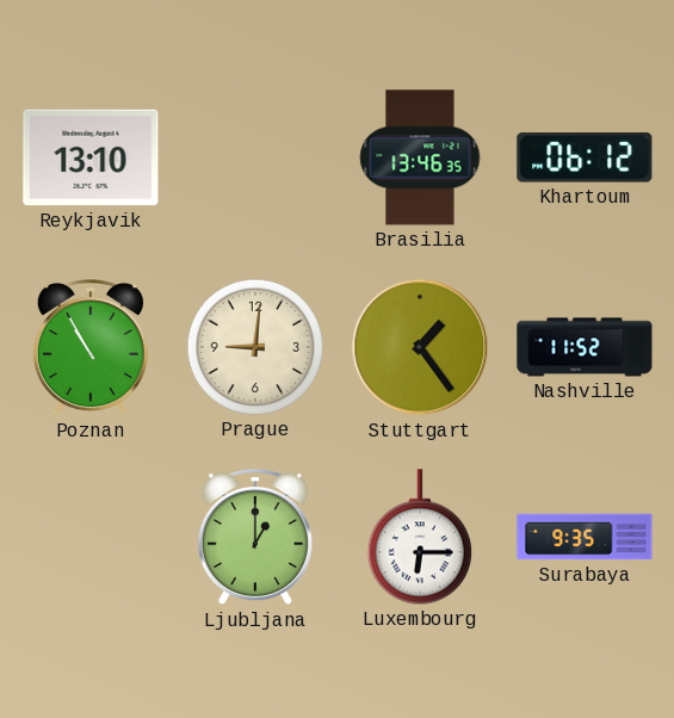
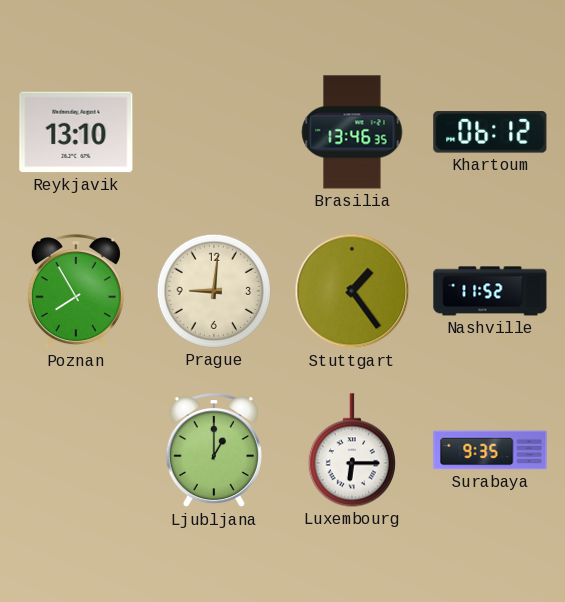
Poznan: 10:55 -> 7:55 (76, 292)
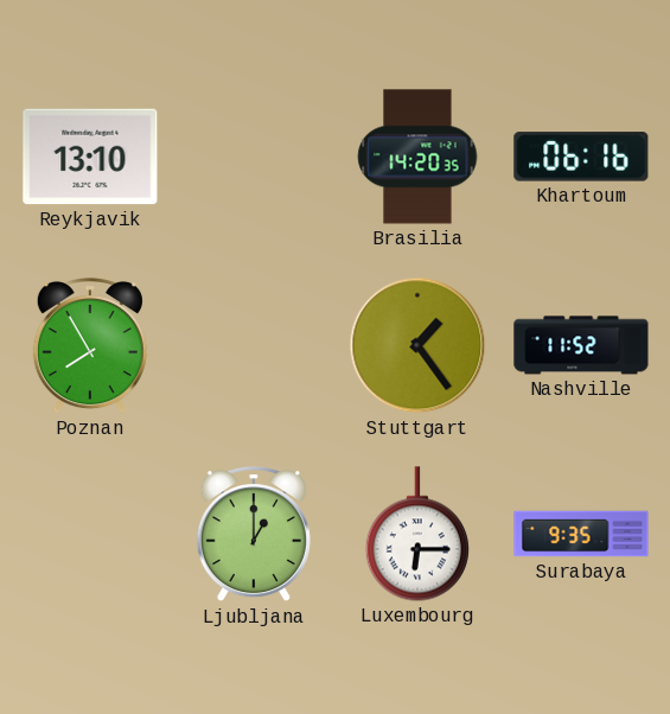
Brasilia: 13:46 -> 14:20 (417, 157)
Khartoum: 06:12 -> 06:16 (581, 157)
Prague: 9:01 -> none (214, 291)
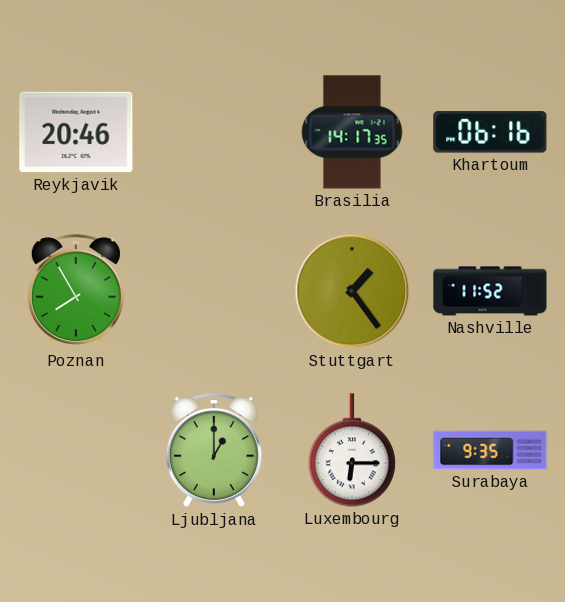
Reykjavik: 13:10 -> 20:46 (76, 132)
Brasilia: 14:20 -> 14:17 (352, 132)
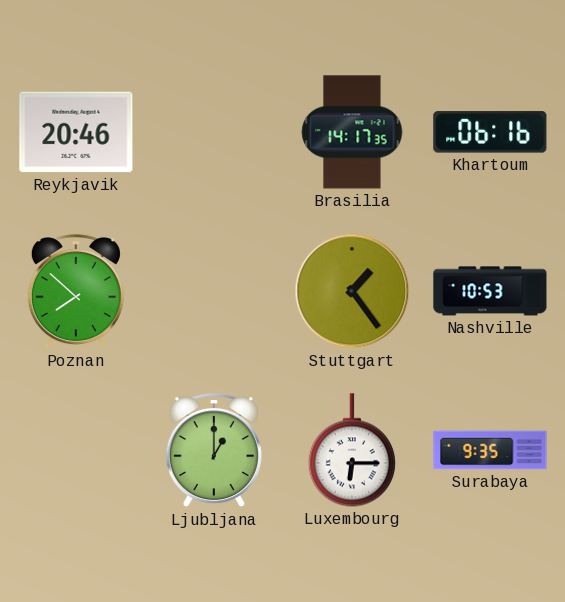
Poznan: 7:55 -> 7:52 (76, 292)
Nashville: 11:52 -> 10:53 (490, 291)
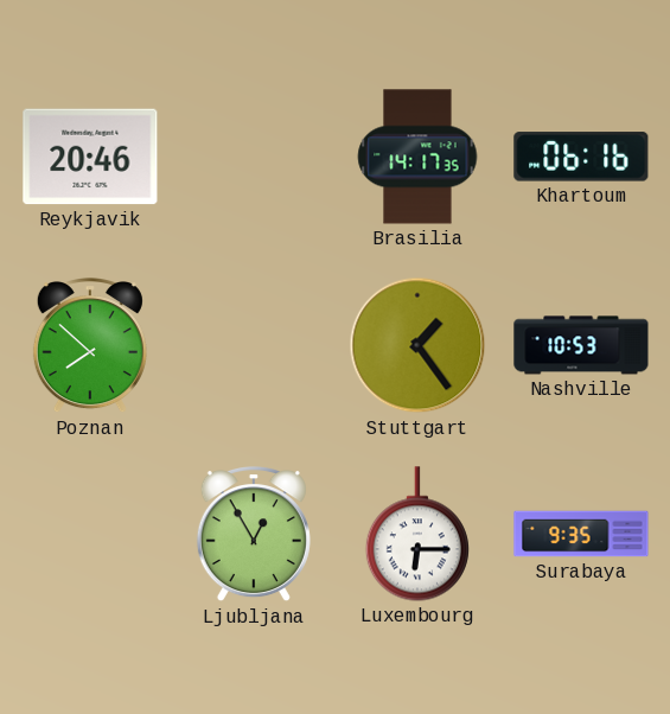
Ljubljana: 1:00 -> 12:55 (254, 535)
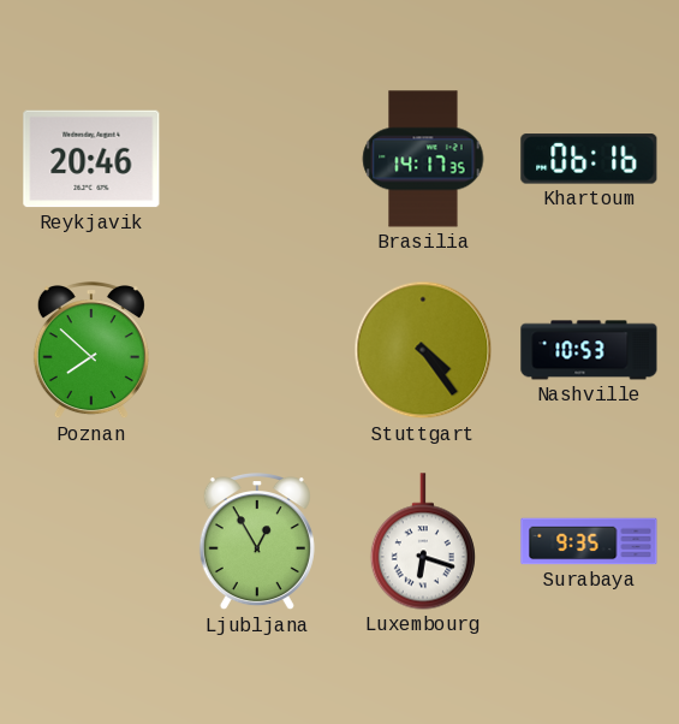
Stuttgart: 1:24 -> 4:24 (423, 350)
Luxembourg: 6:15 -> 6:18 (423, 541)
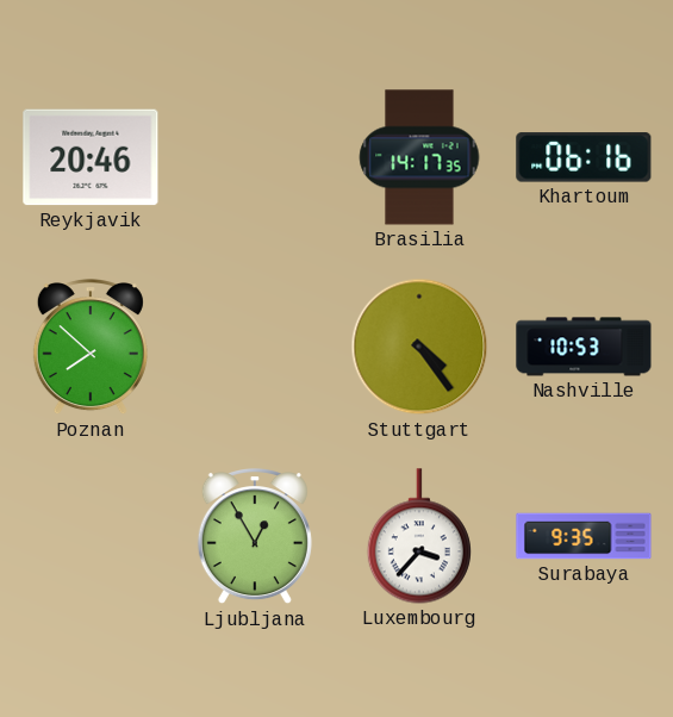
Luxembourg: 6:18 -> 3:37 (419, 536)
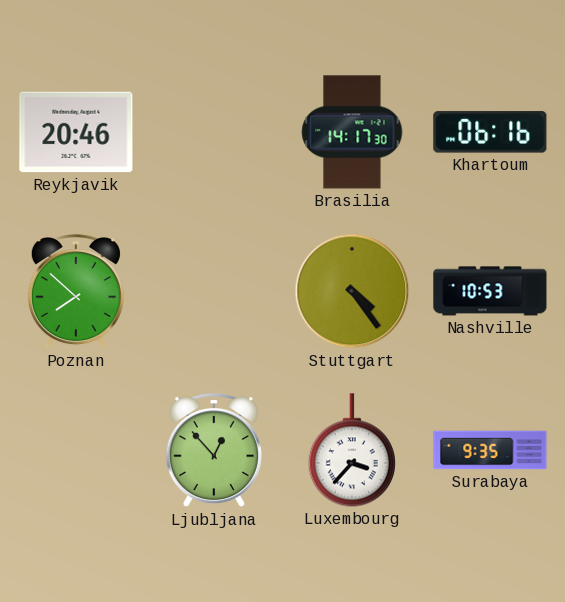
Brasilia: 14:17:35 -> 14:17:30 (352, 132)
Ljubljana: 12:55 -> 12:53 (214, 451)
